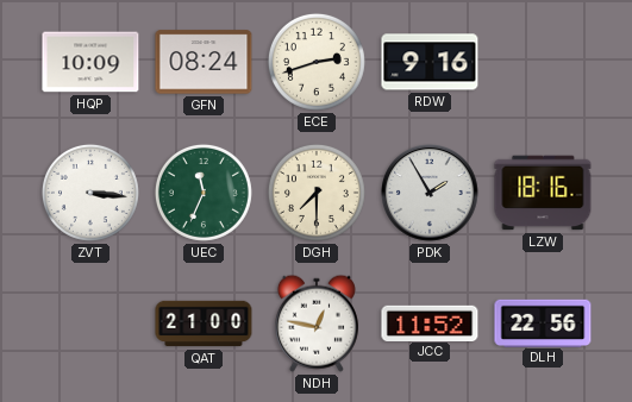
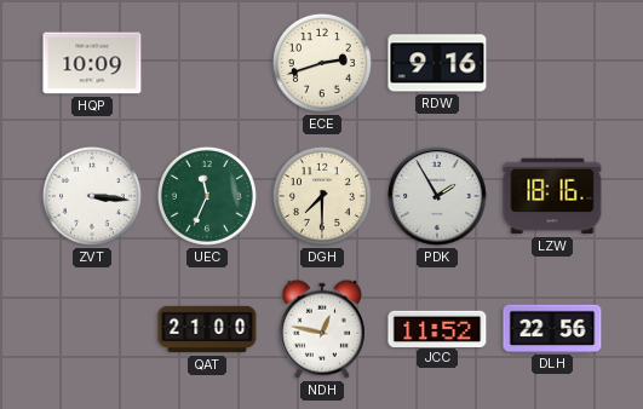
GFN: 08:24 -> none (204, 62)
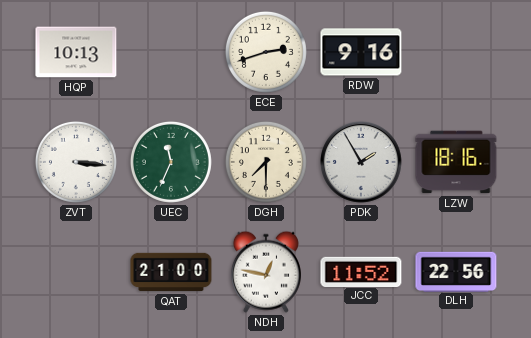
HQP: 10:09 -> 10:13 (76, 52)
